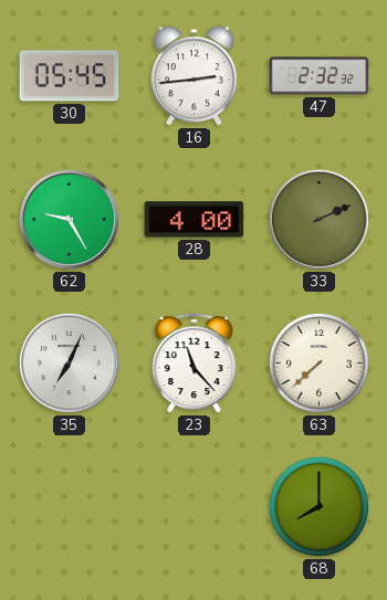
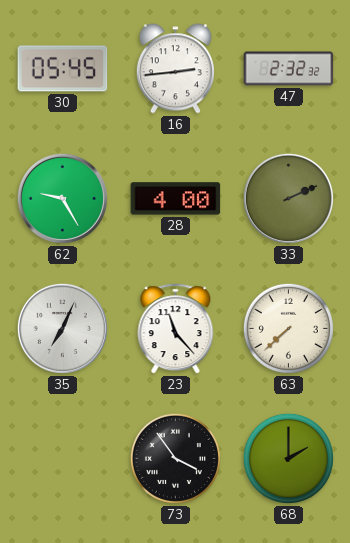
73: none -> 3:54 (175, 458)
68: 8:00 -> 2:00 (288, 458)
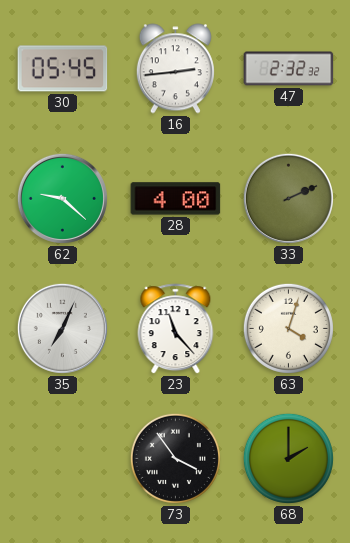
62: 9:25 -> 9:22 (62, 198)
63: 7:38 -> 4:03 (288, 328)
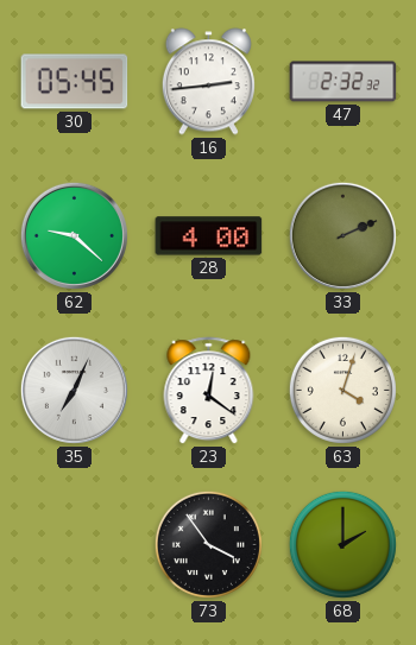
23: 11:23 -> 12:21 (209, 391)
